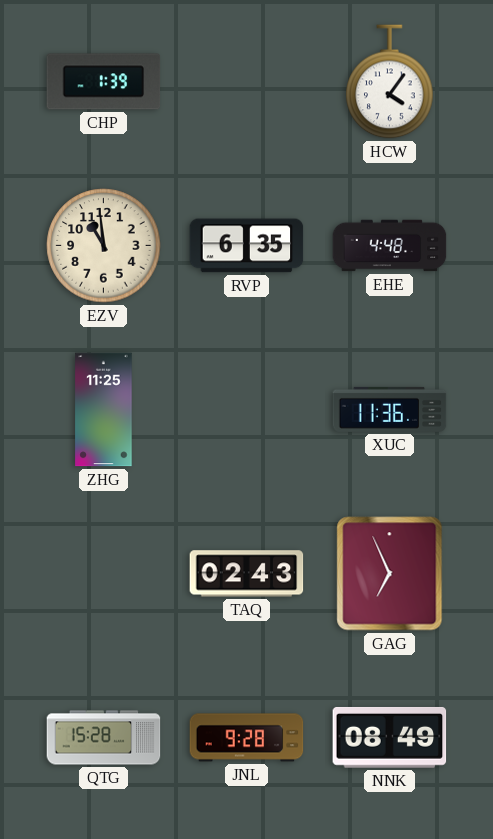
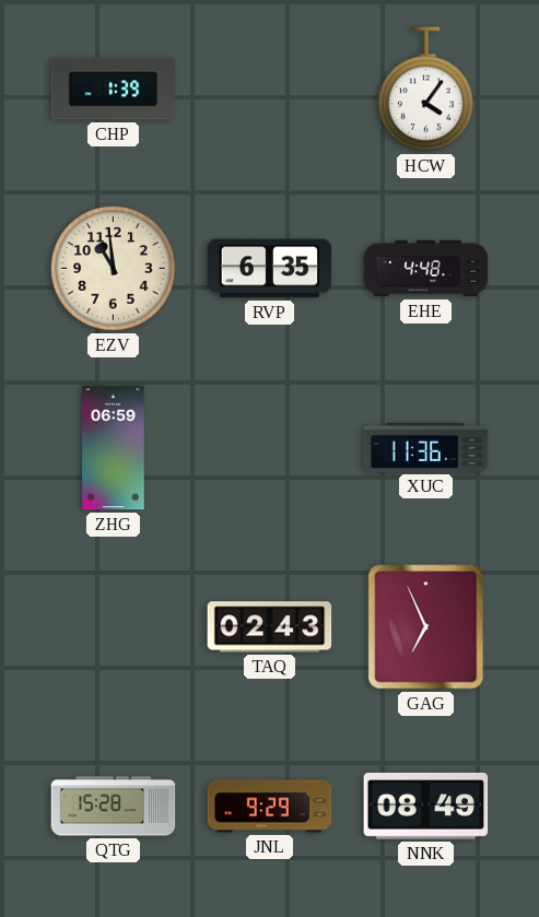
ZHG: 11:25 -> 06:59 (114, 448)
JNL: 9:28 -> 9:29 (270, 807)
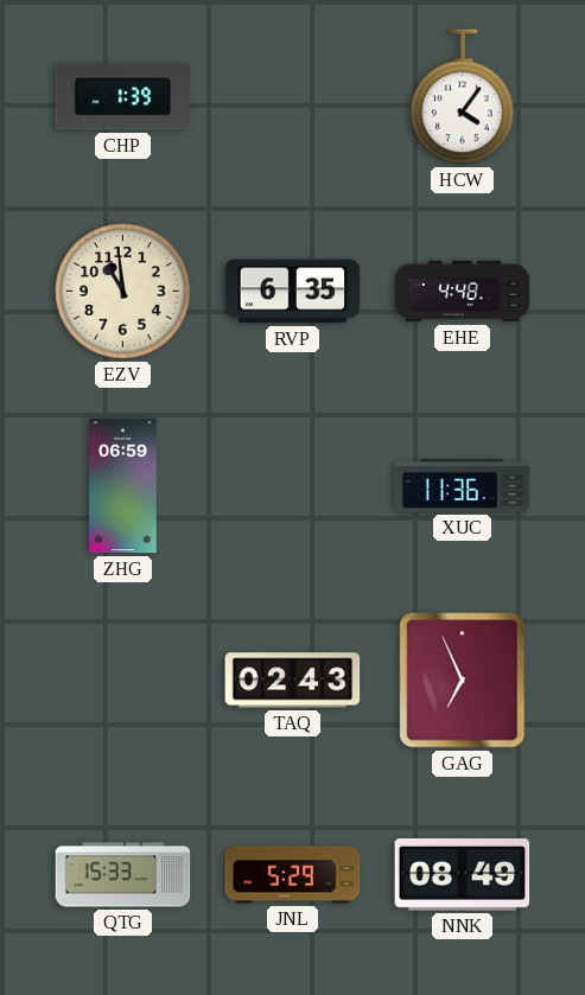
QTG: 15:28 -> 15:33 (123, 875)
JNL: 9:29 -> 5:29 (293, 875)
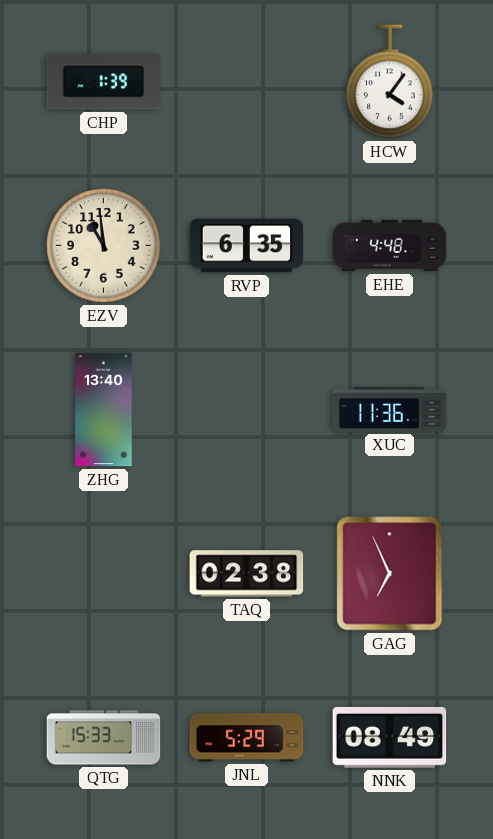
ZHG: 06:59 -> 13:40 (104, 410)
TAQ: 02:43 -> 02:38 (247, 574)
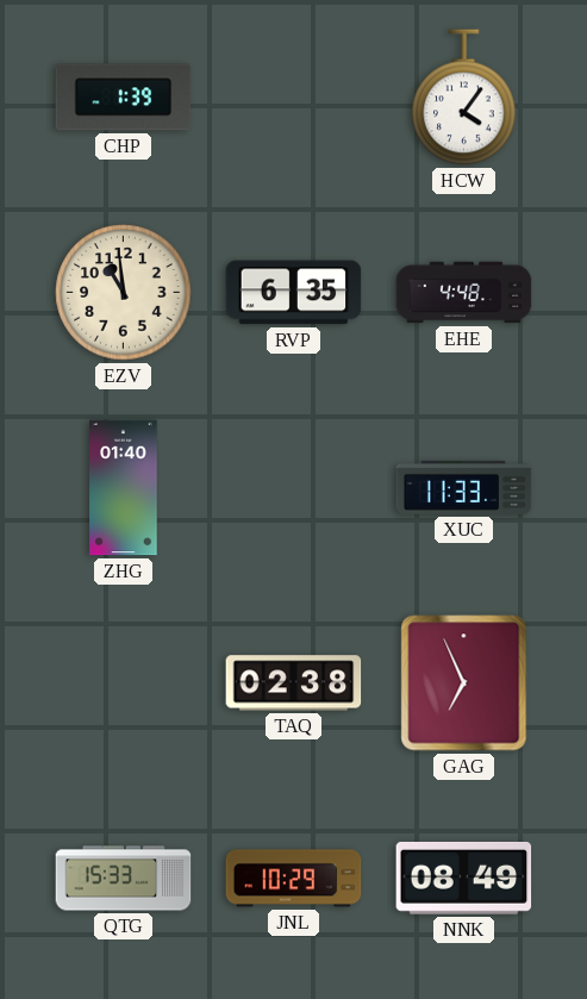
ZHG: 13:40 -> 01:40 (124, 488)
XUC: 11:36 -> 11:33 (464, 487)
JNL: 5:29 -> 10:29 (294, 879)
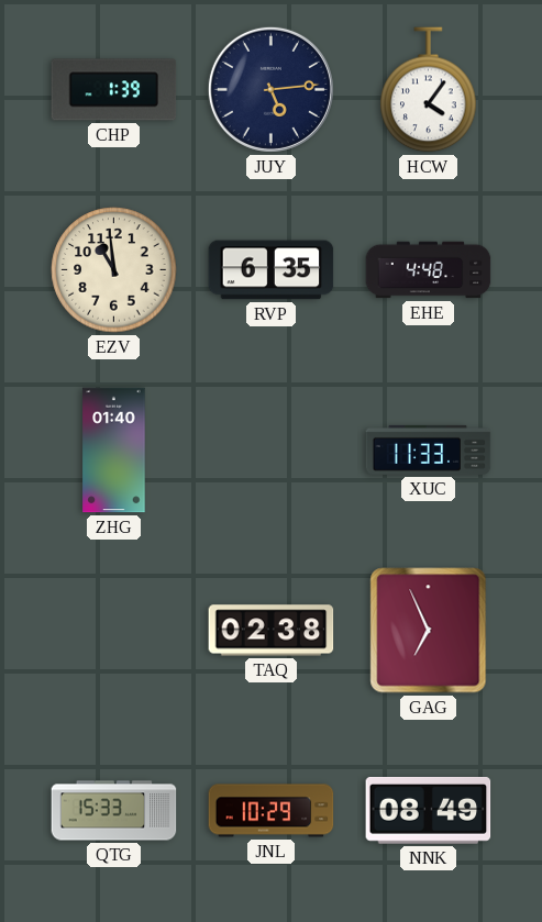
JUY: none -> 5:14 (270, 89)
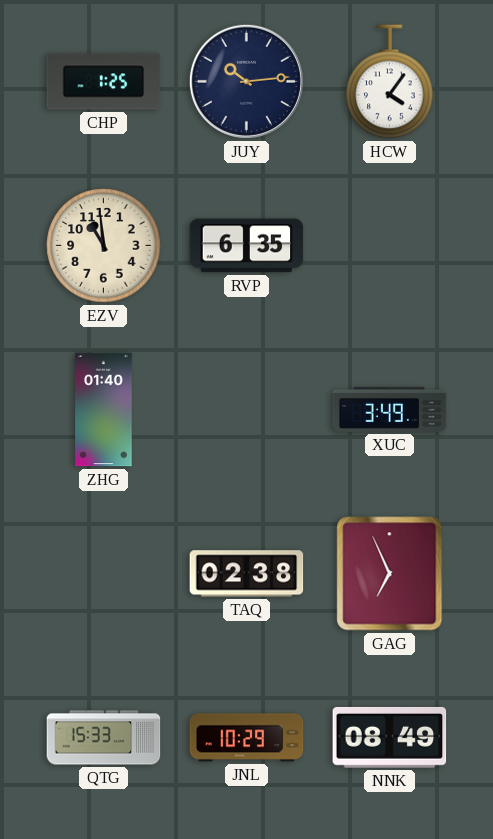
CHP: 1:39 -> 1:25 (104, 82)
JUY: 5:14 -> 10:14 (246, 81)
EHE: 4:48 -> none (429, 270)
XUC: 11:33 -> 3:49 (390, 409)
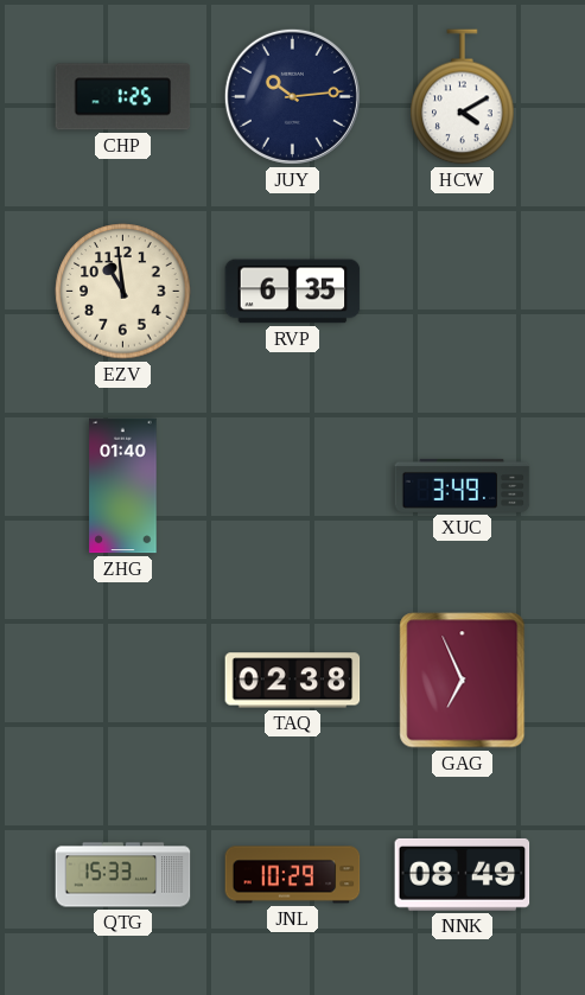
HCW: 4:06 -> 4:10 (463, 97)
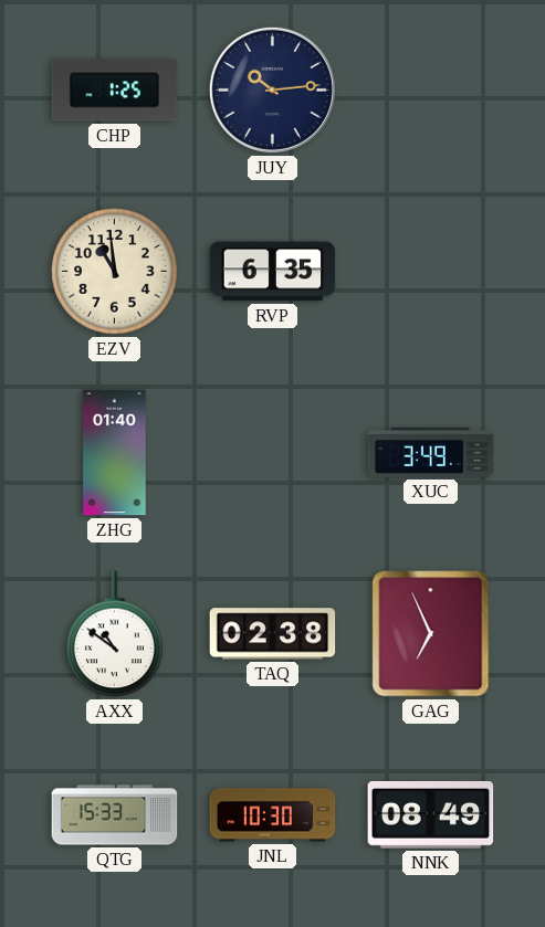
HCW: 4:10 -> none (463, 97)
AXX: none -> 10:51 (115, 634)
JNL: 10:29 -> 10:30 (273, 815)
